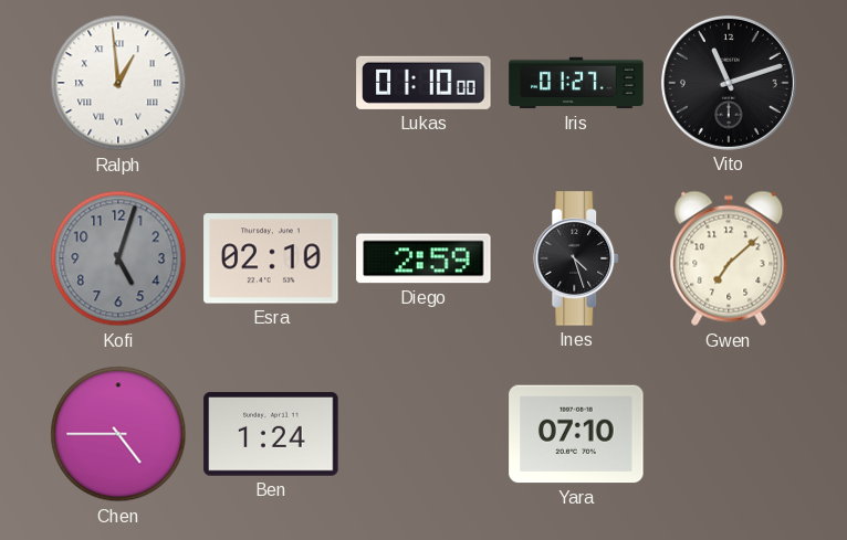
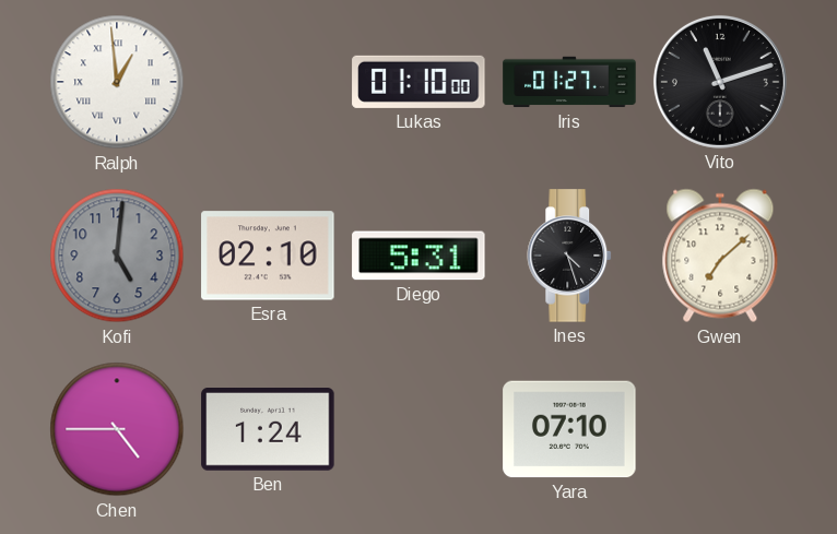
Kofi: 5:03 -> 5:01 (117, 256)
Diego: 2:59 -> 5:31 (418, 256)
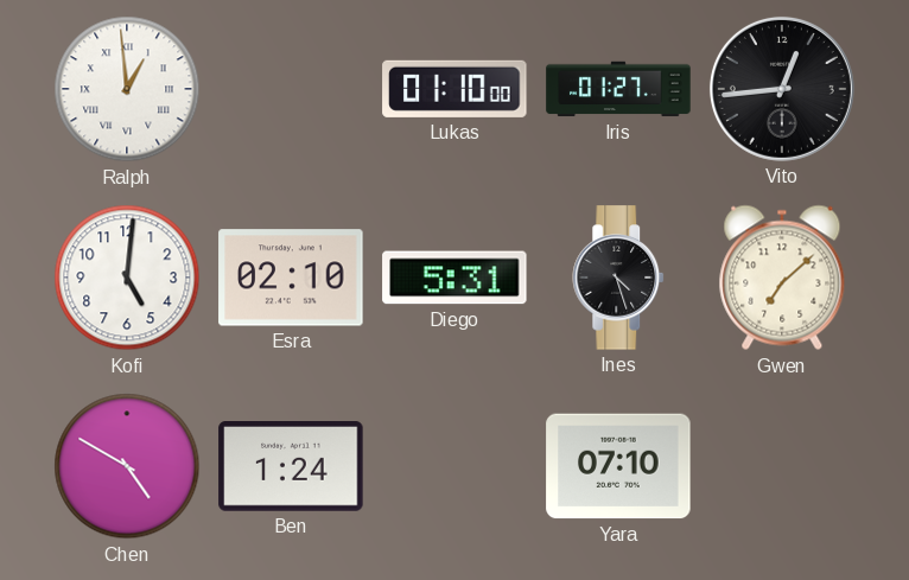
Vito: 11:12 -> 12:44 (782, 89)
Kofi dial: grey -> white (127, 278)
Chen: 4:45 -> 4:50 (127, 466)
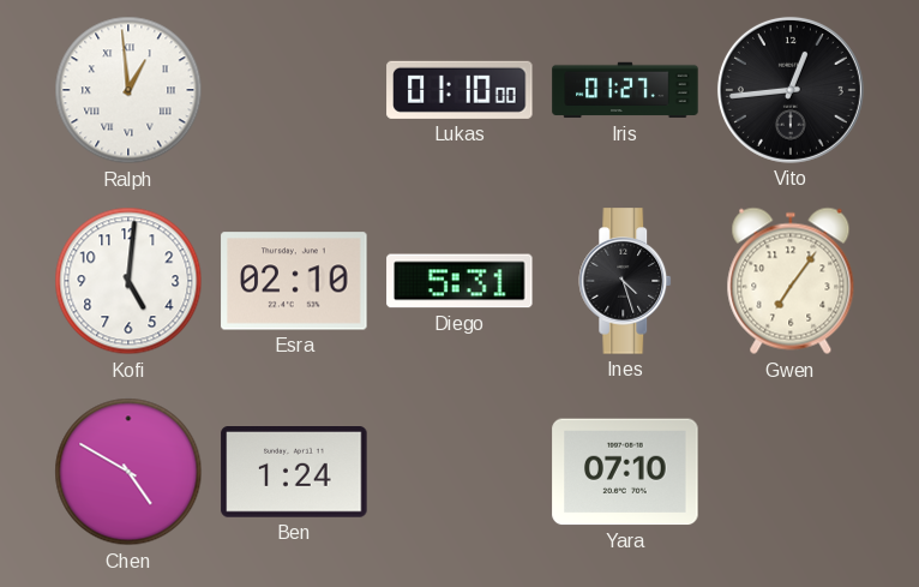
Gwen: 7:08 -> 7:06 (791, 281)
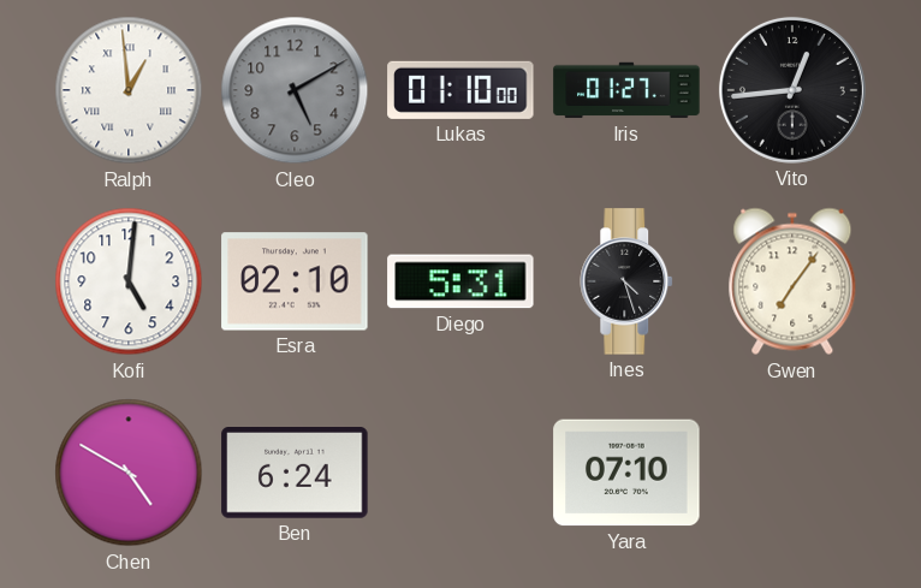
Cleo: none -> 5:10 (295, 90)
Ben: 1:24 -> 6:24 (295, 474)
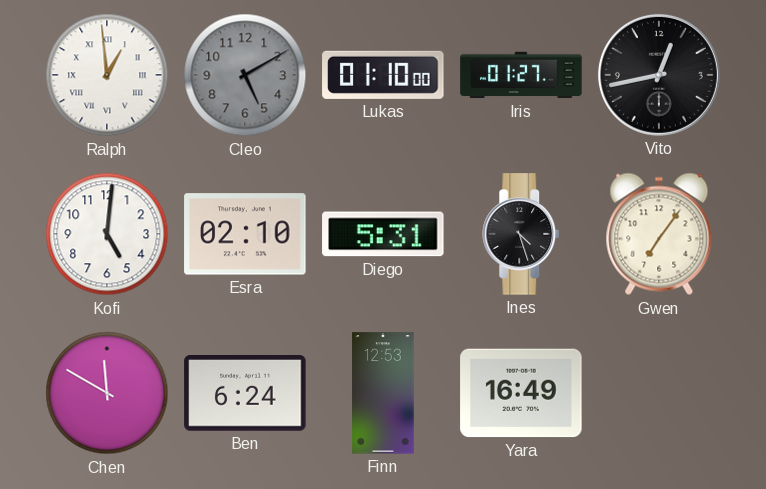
Vito: 12:44 -> 12:43 (659, 75)
Chen: 4:50 -> 11:50 (107, 393)
Finn: none -> 12:53 (383, 393)
Yara: 07:10 -> 16:49 (521, 393)
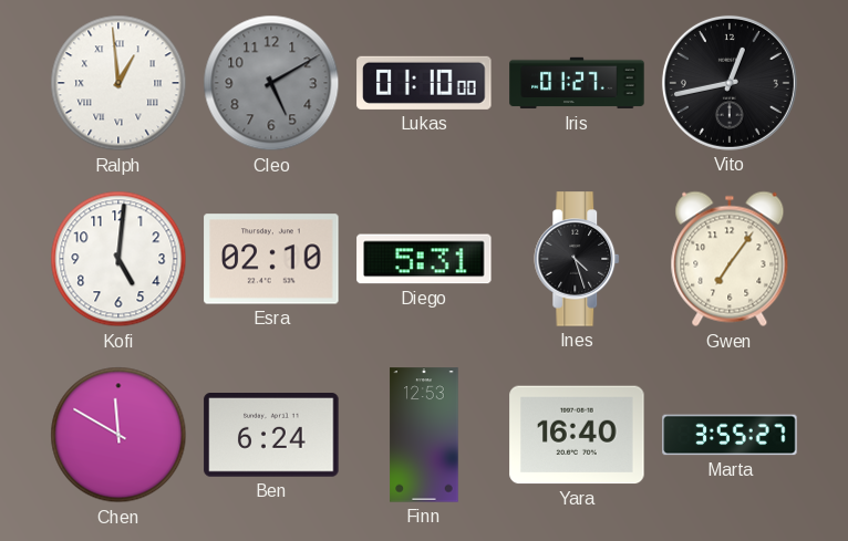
Yara: 16:49 -> 16:40 (577, 435)
Marta: none -> 3:55 (730, 435)
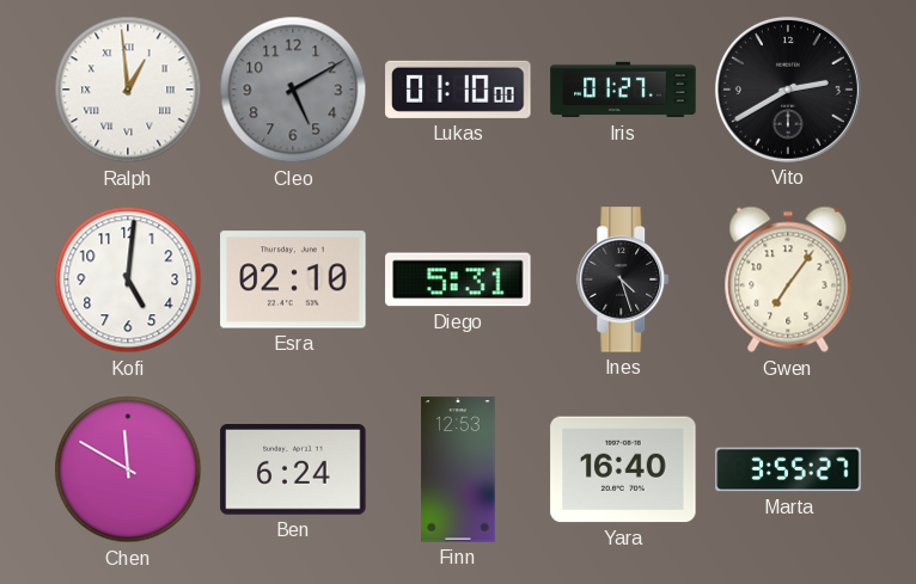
Vito: 12:43 -> 2:40 (788, 90)
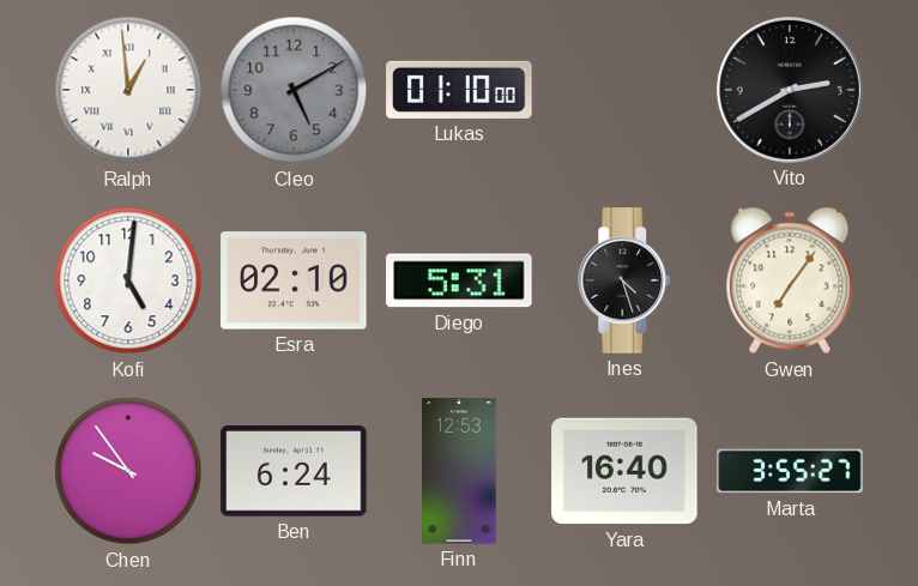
Iris: 01:27 -> none (623, 90)
Chen: 11:50 -> 9:54 (128, 471)
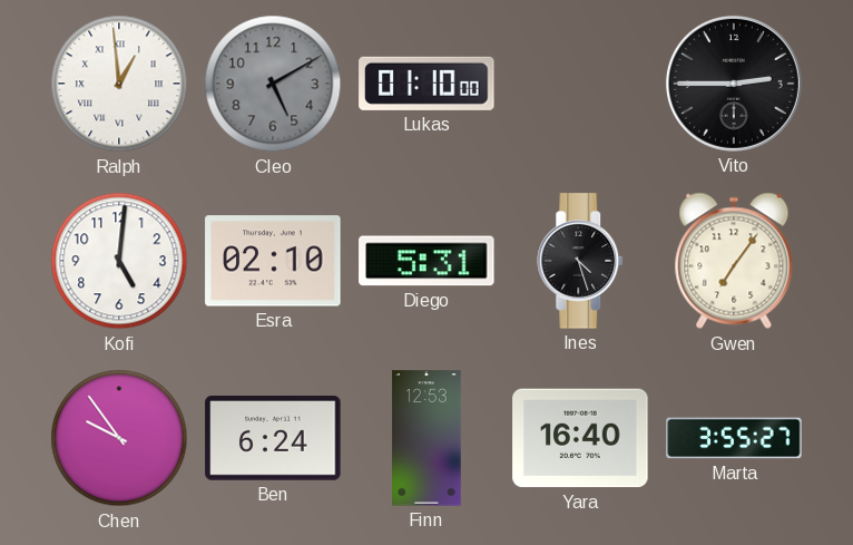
Vito: 2:40 -> 2:45 (734, 84)
